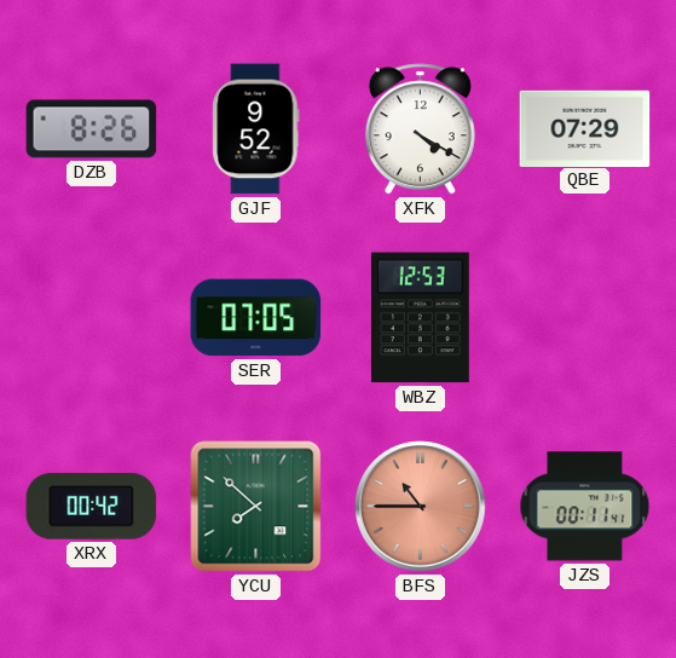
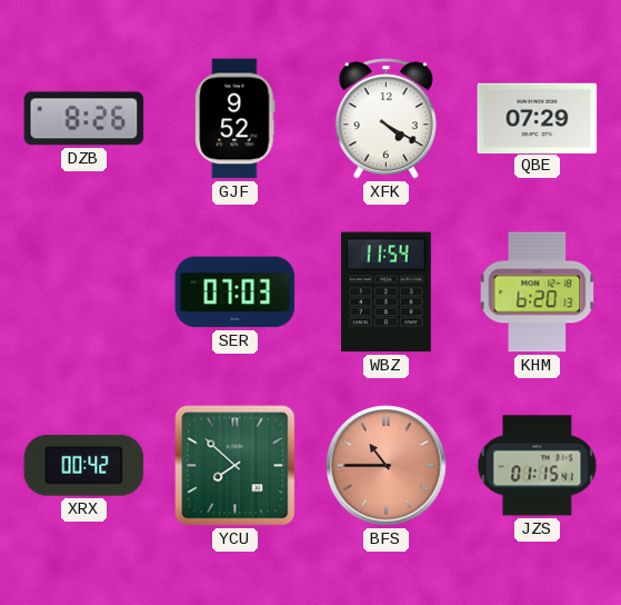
SER: 07:05 -> 07:03 (236, 292)
WBZ: 12:53 -> 11:54 (385, 292)
KHM: none -> 6:20 (538, 292)
JZS: 00:11 -> 01:15 (538, 466)
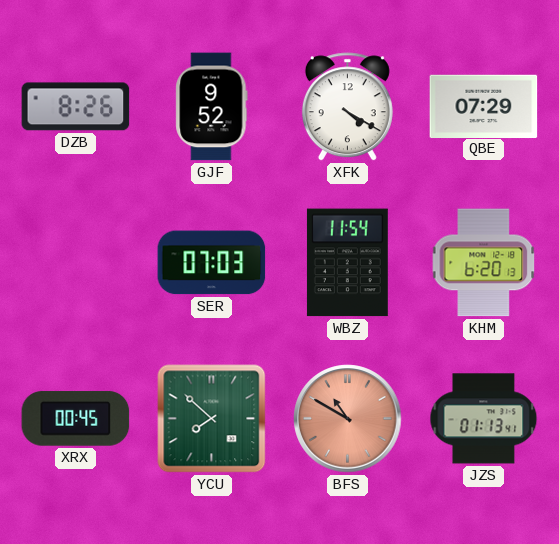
XRX: 00:42 -> 00:45 (76, 419)
BFS: 10:45 -> 10:50 (348, 419)
JZS: 01:15 -> 01:13 (484, 419)
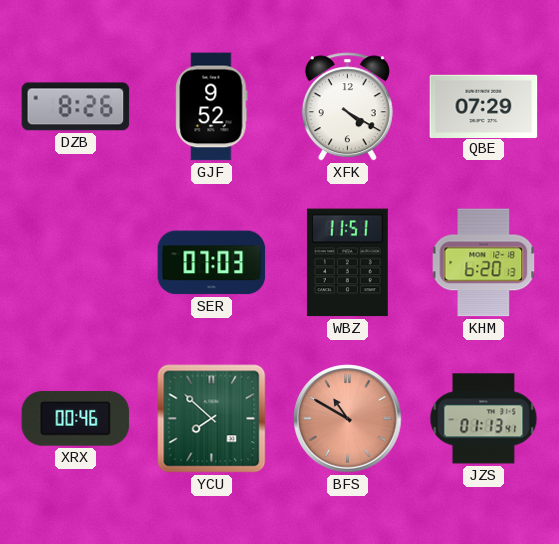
WBZ: 11:54 -> 11:51 (347, 263)
XRX: 00:45 -> 00:46 (76, 419)
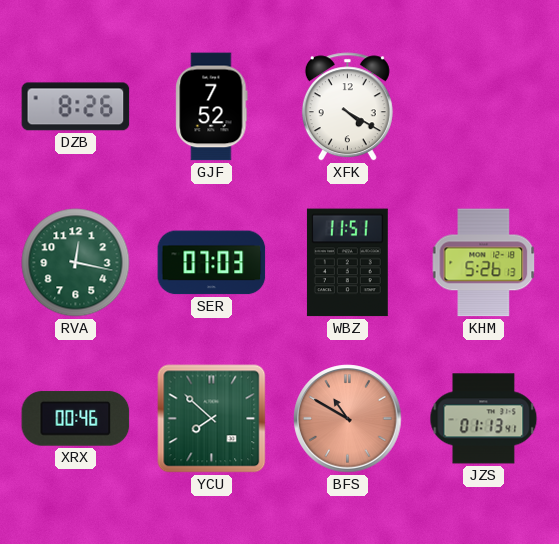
GJF: 9:52 -> 7:52 (212, 107)
QBE: 07:29 -> none (484, 106)
RVA: none -> 12:17 (76, 263)
KHM: 6:20 -> 5:26 (484, 263)
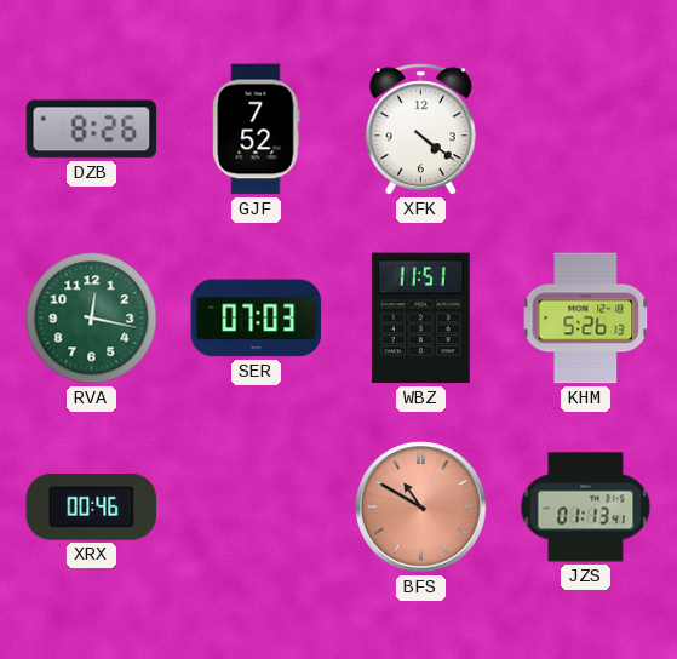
XFK: 4:20 -> 4:21 (420, 130)
YCU: 7:52 -> none (212, 419)
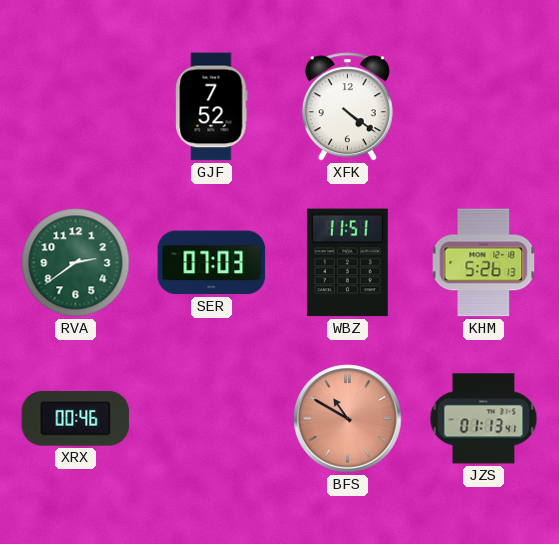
DZB: 8:26 -> none (92, 130)
RVA: 12:17 -> 2:39 (76, 263)
